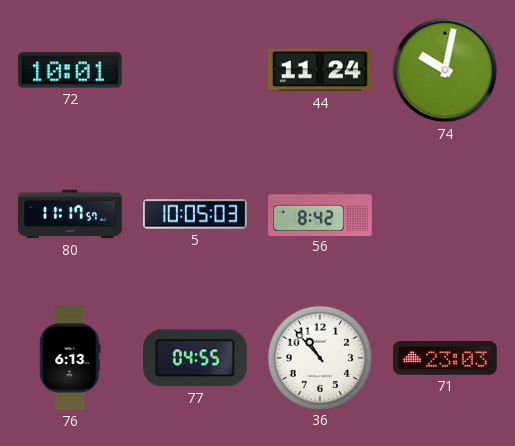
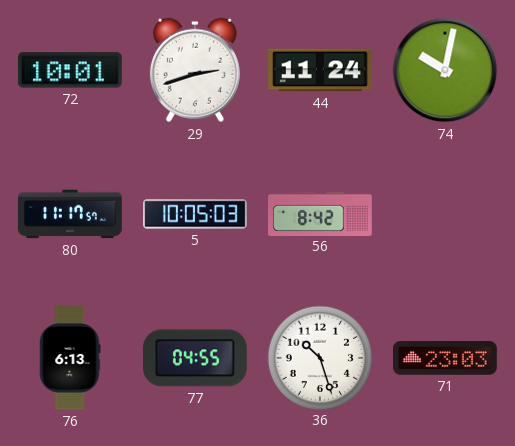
29: none -> 2:42 (195, 70)
36: 10:53 -> 10:27 (319, 357)
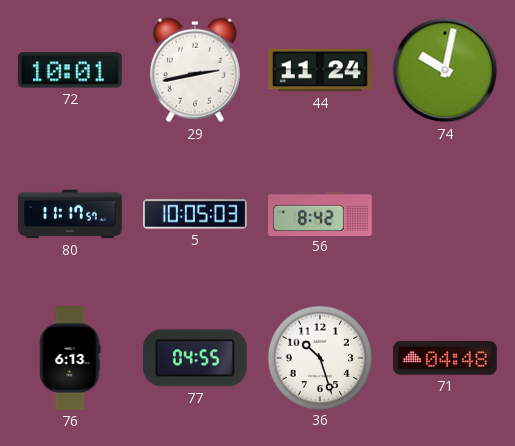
29: 2:42 -> 2:43 (195, 70)
71: 23:03 -> 04:48 (446, 358)
